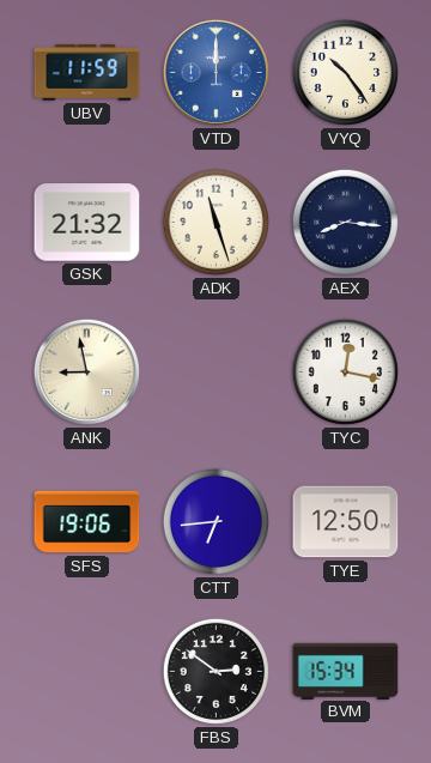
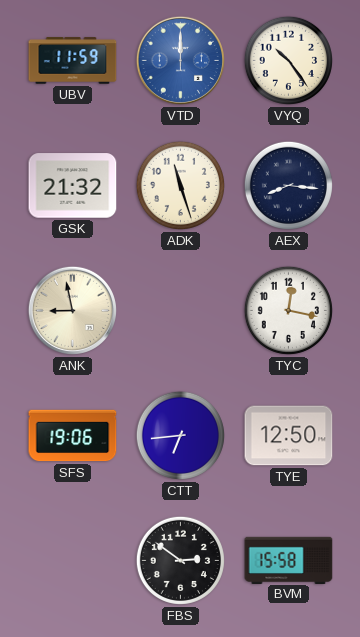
BVM: 15:34 -> 15:58 (289, 560)
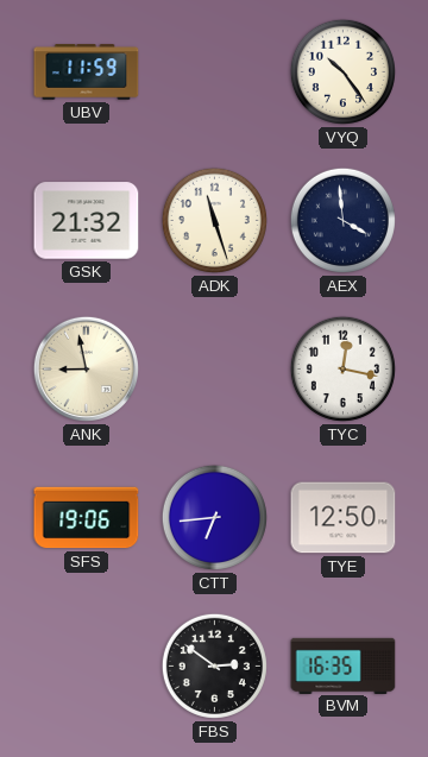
VTD: 12:00 -> none (180, 60)
AEX: 8:16 -> 3:59 (342, 220)
BVM: 15:58 -> 16:35 (344, 665)
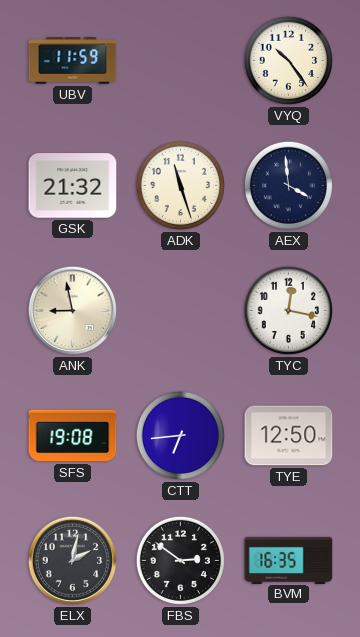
SFS: 19:06 -> 19:08 (73, 436)
ELX: none -> 2:02 (72, 560)
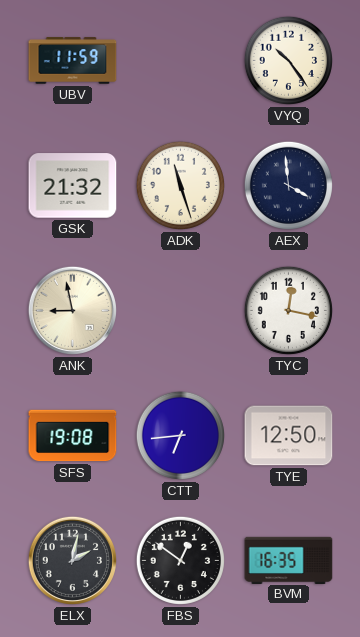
FBS: 2:51 -> 12:51 (180, 560)
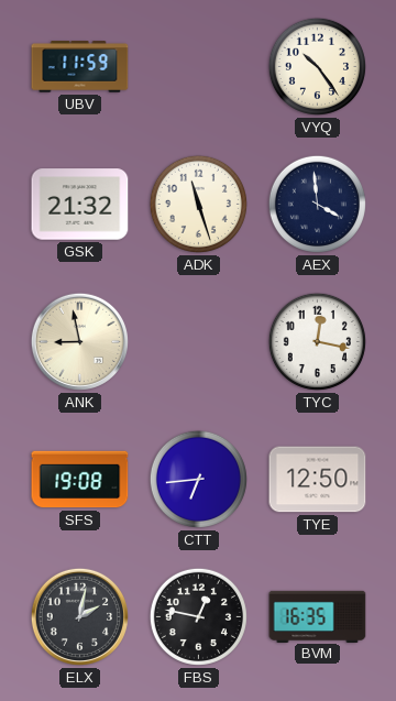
FBS: 12:51 -> 12:47 (198, 616)
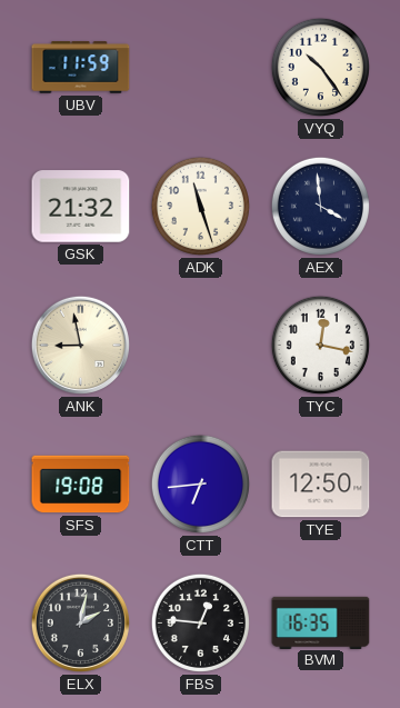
FBS: 12:47 -> 12:46 (200, 622)
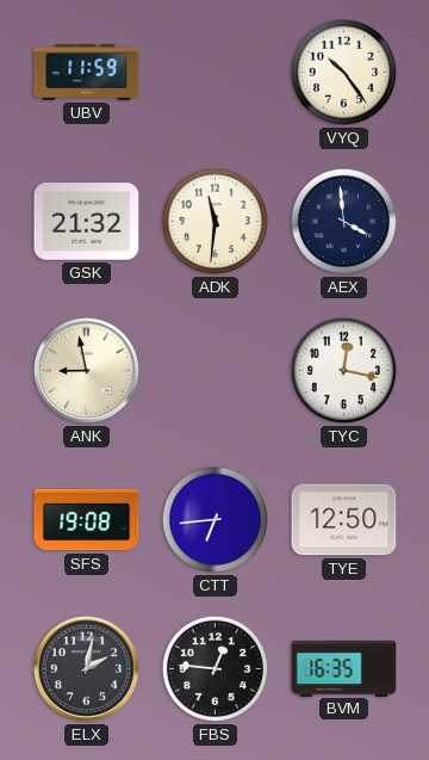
ADK: 11:27 -> 11:31 (214, 221)
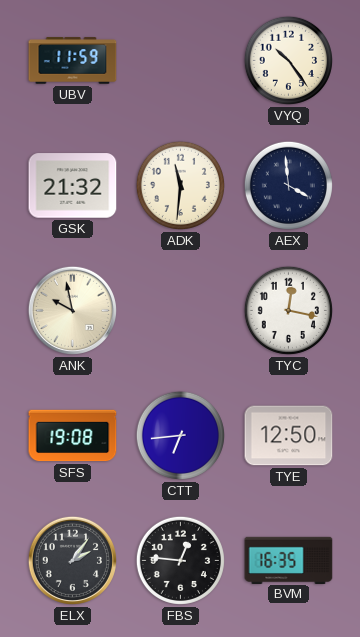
ANK: 8:58 -> 9:58 (72, 310)
ELX: 2:02 -> 2:06 (72, 560)
